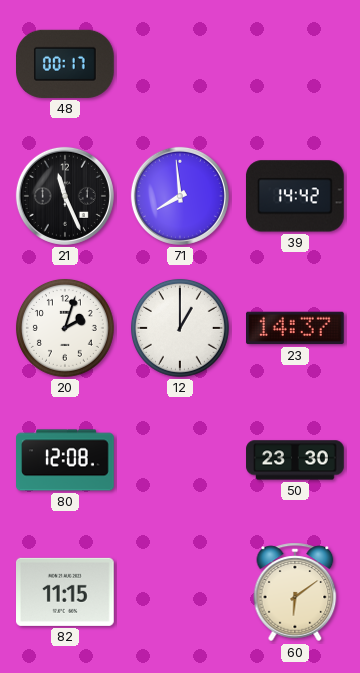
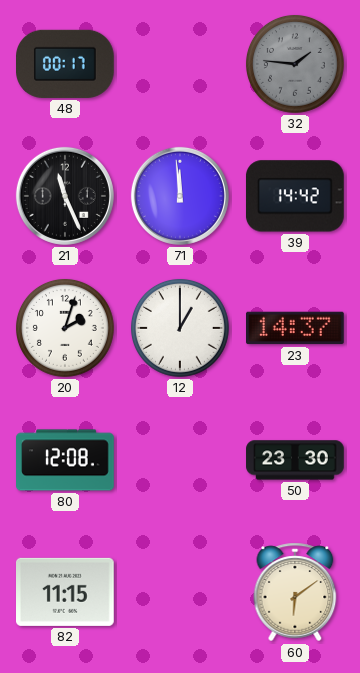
32: none -> 1:46 (295, 64)
71: 7:59 -> 11:59 (180, 196)
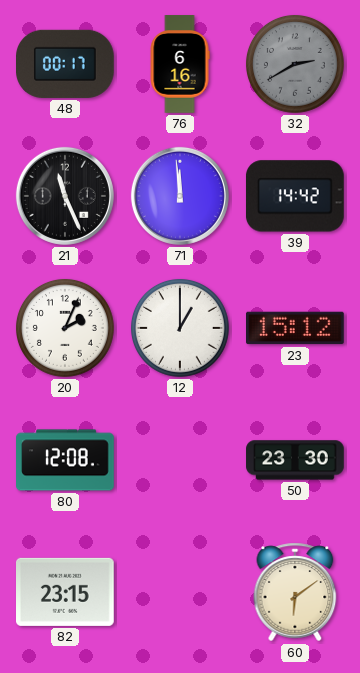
76: none -> 6:16 (180, 64)
32: 1:46 -> 2:40 (295, 64)
20: 2:03 -> 2:04 (65, 328)
23: 14:37 -> 15:12 (296, 328)
82: 11:15 -> 23:15 (66, 592)
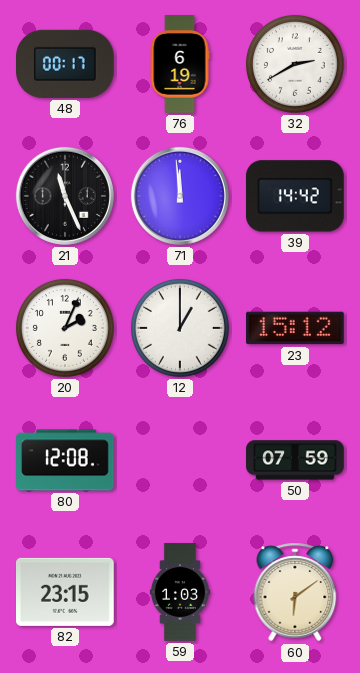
76: 6:16 -> 6:19 (180, 64)
32 dial: grey -> white (295, 64)
50: 23:30 -> 07:59 (295, 460)
59: none -> 1:03 (180, 592)
